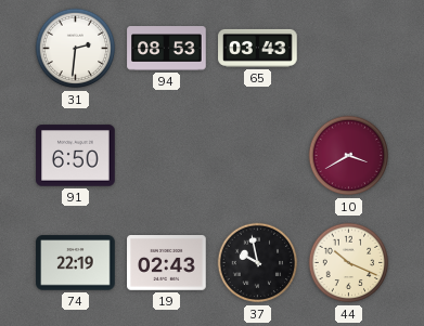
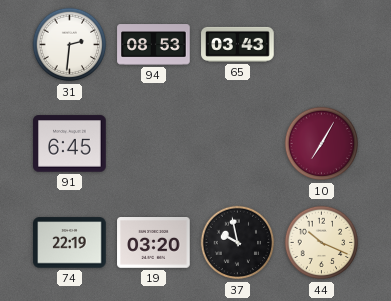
91: 6:50 -> 6:45 (70, 144)
10: 3:40 -> 7:05 (322, 144)
19: 02:43 -> 03:20 (154, 243)
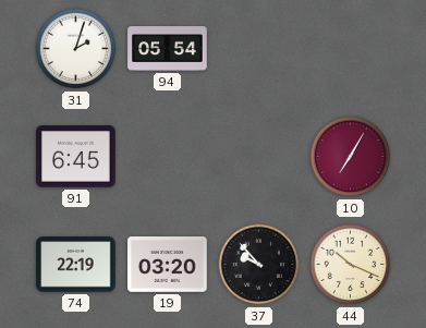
31: 2:31 -> 2:03 (76, 49)
94: 08:53 -> 05:54 (168, 49)
65: 03:43 -> none (238, 44)
37: 9:58 -> 9:53 (259, 265)
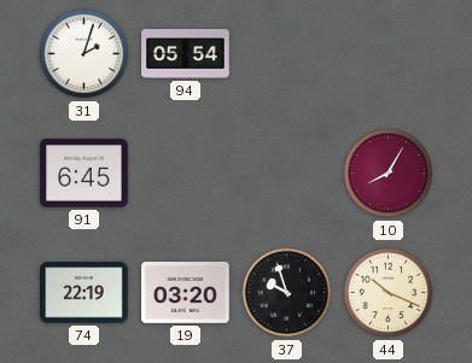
10: 7:05 -> 8:05 (389, 174)
37: 9:53 -> 9:57 (287, 293)
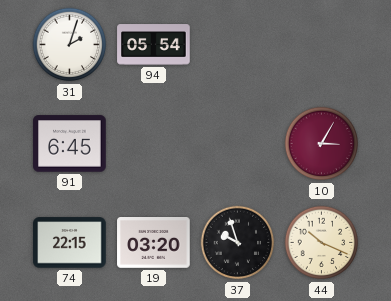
10: 8:05 -> 3:05 (322, 144)
74: 22:19 -> 22:15 (70, 243)
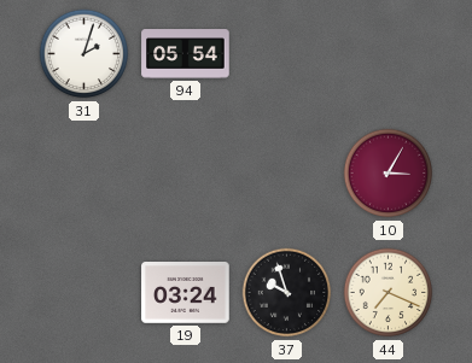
91: 6:45 -> none (70, 144)
74: 22:15 -> none (70, 243)
19: 03:20 -> 03:24 (186, 293)
44: 10:19 -> 7:19 (389, 293)
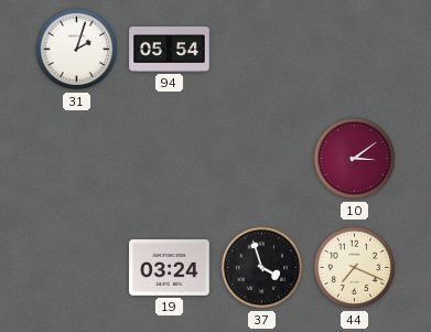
10: 3:05 -> 3:09 (355, 159)
37: 9:57 -> 3:57 (262, 268)
